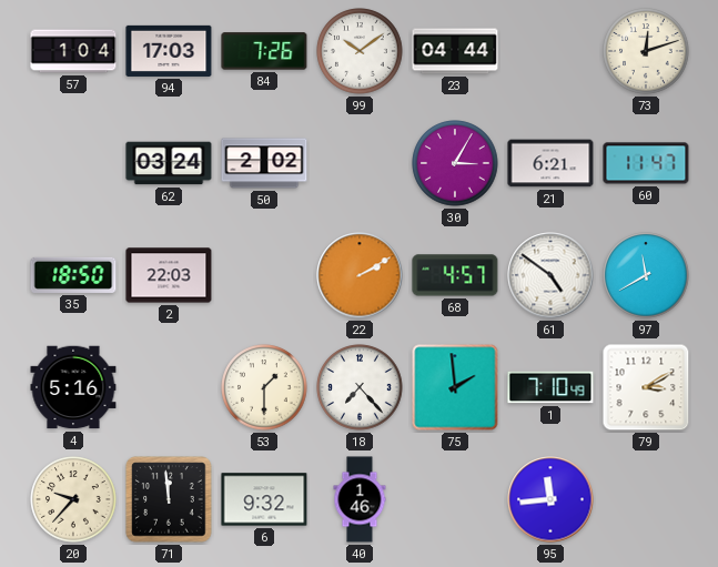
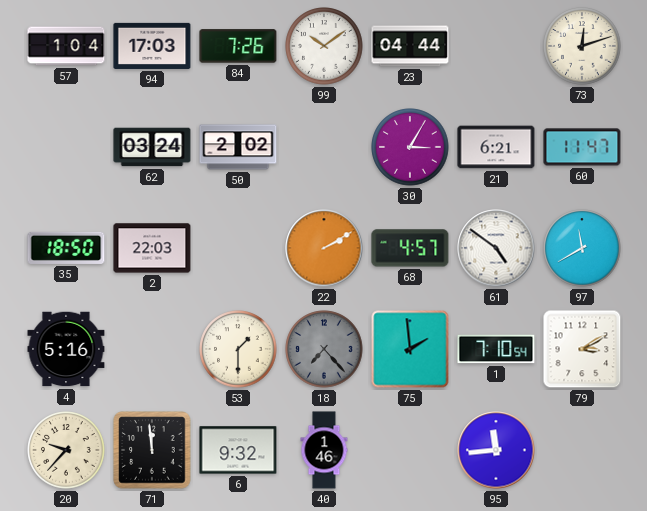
18 dial: white -> grey (324, 349)
1: 7:10:49 -> 7:10:54 (496, 349)
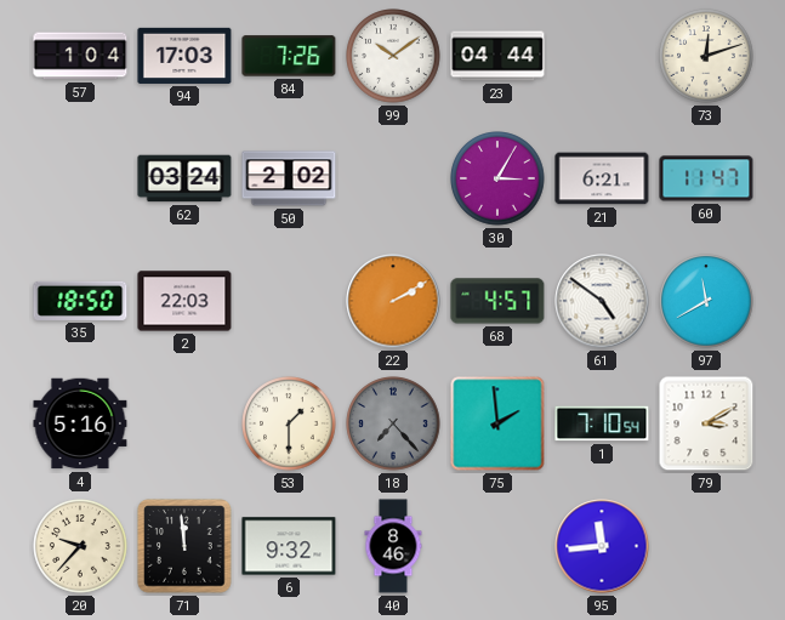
40: 1:46 -> 8:46 (393, 546)
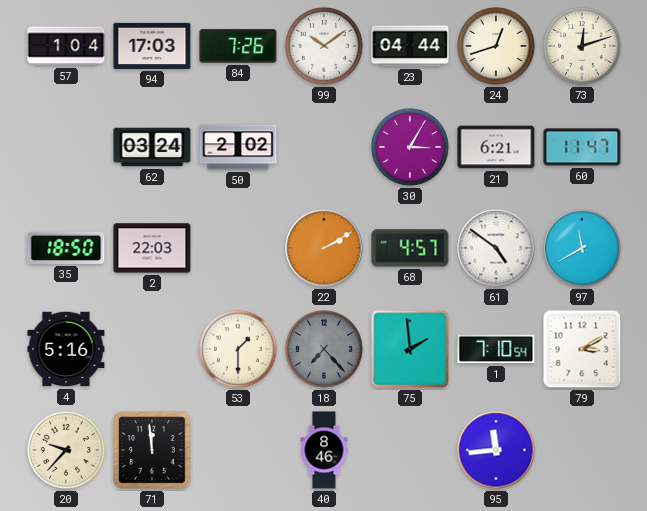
24: none -> 12:42 (496, 46)
6: 9:32 -> none (289, 546)
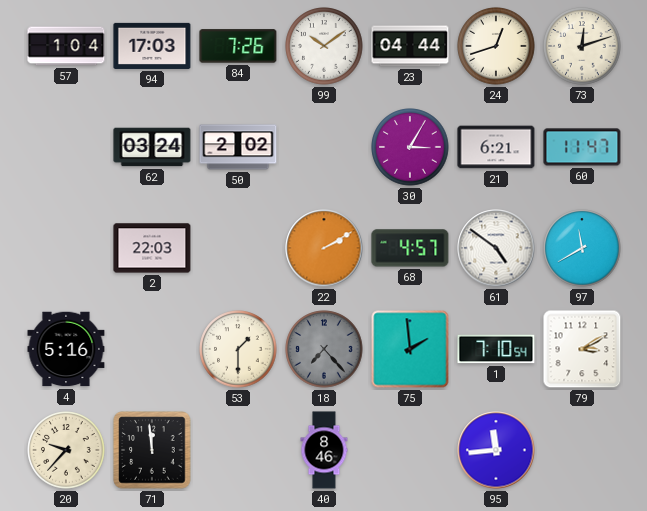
35: 18:50 -> none (66, 248)
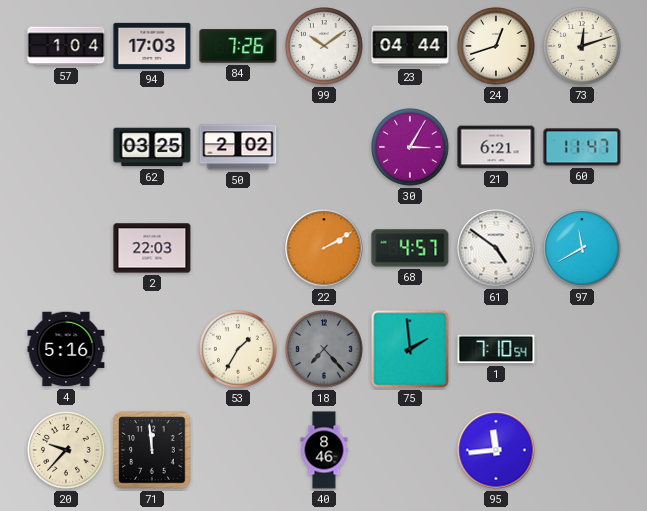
62: 03:24 -> 03:25 (152, 147)
53: 1:30 -> 1:35 (238, 349)
79: 3:10 -> none (582, 349)
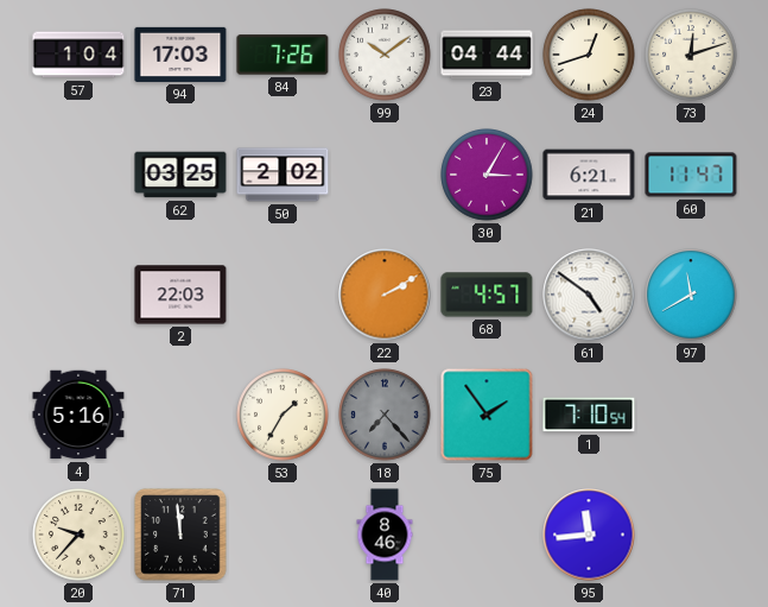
75: 1:59 -> 1:54 (487, 415)
